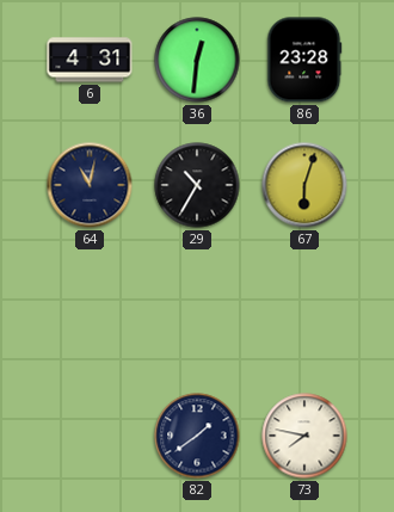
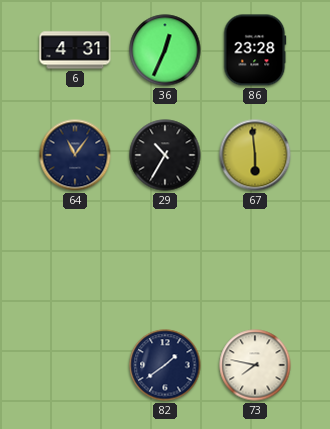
36: 12:31 -> 12:34 (165, 50)
64: 11:02 -> 11:06 (75, 155)
67: 6:03 -> 5:59 (255, 155)
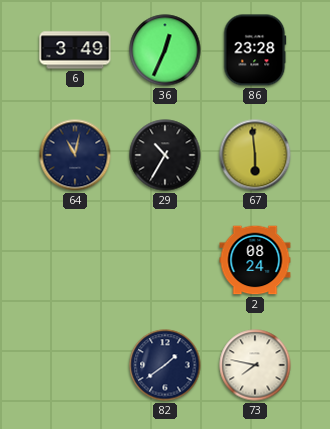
6: 4:31 -> 3:49 (75, 50)
64: 11:06 -> 11:02 (75, 155)
2: none -> 08:24 (255, 260)
